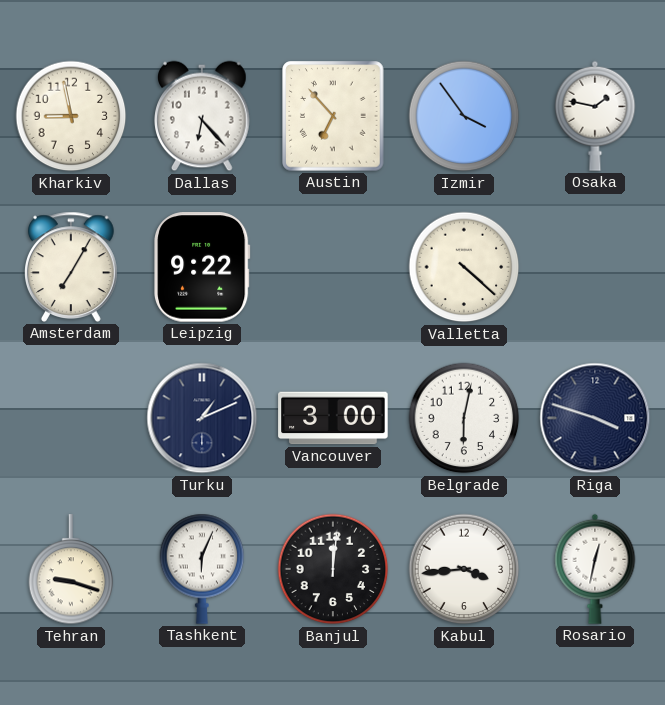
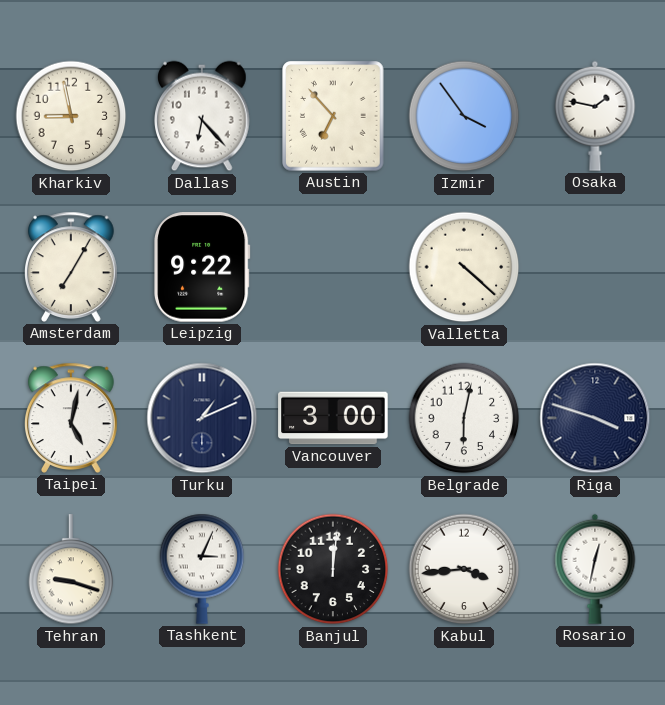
Taipei: none -> 5:02 (72, 418)
Tashkent: 6:04 -> 3:04 (202, 569)
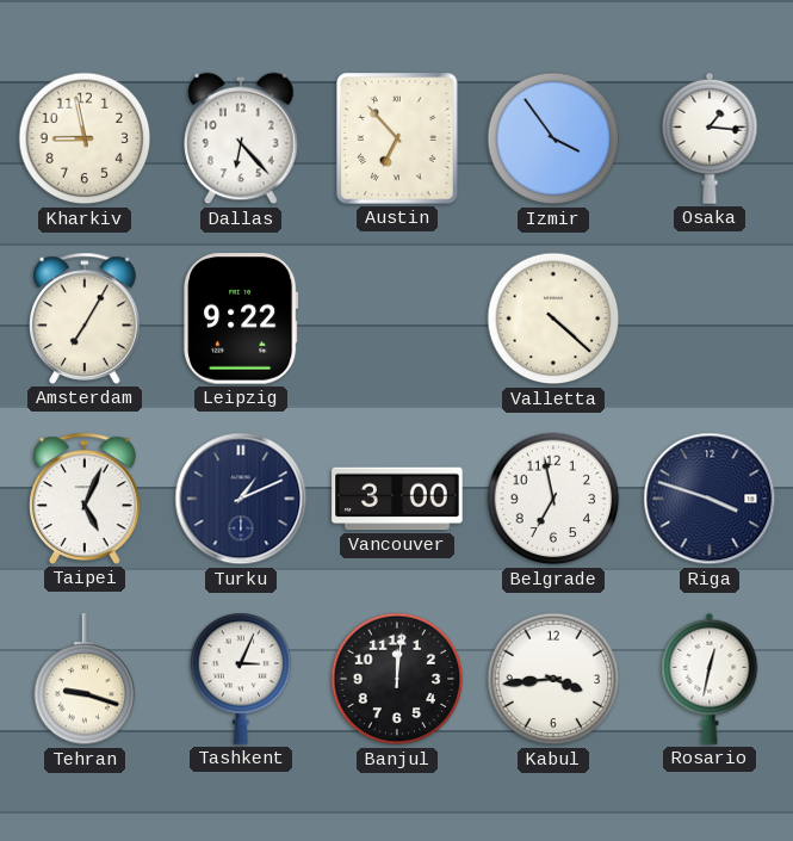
Osaka: 1:47 -> 1:16 (710, 138)
Taipei: 5:02 -> 5:04 (86, 499)
Belgrade: 6:02 -> 6:58 (553, 499)
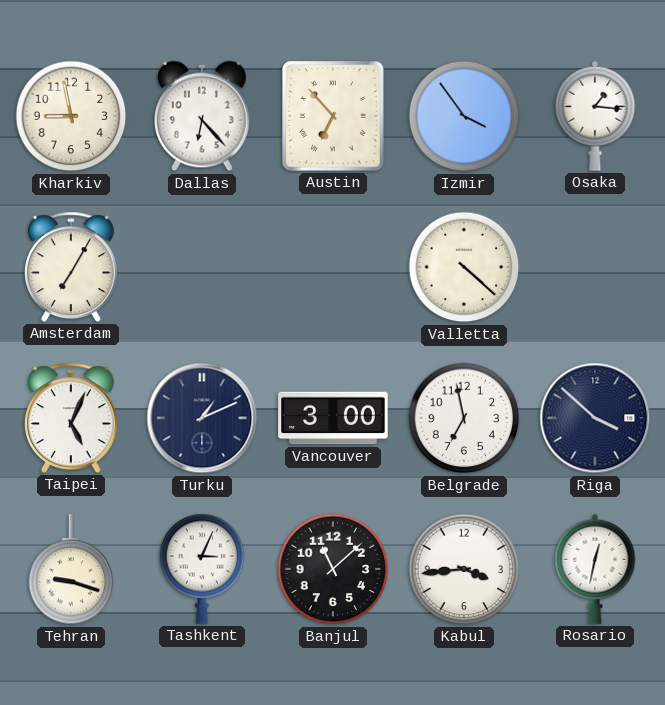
Leipzig: 9:22 -> none (241, 319)
Riga: 3:48 -> 3:52 (595, 418)
Banjul: 12:01 -> 11:08 (333, 569)
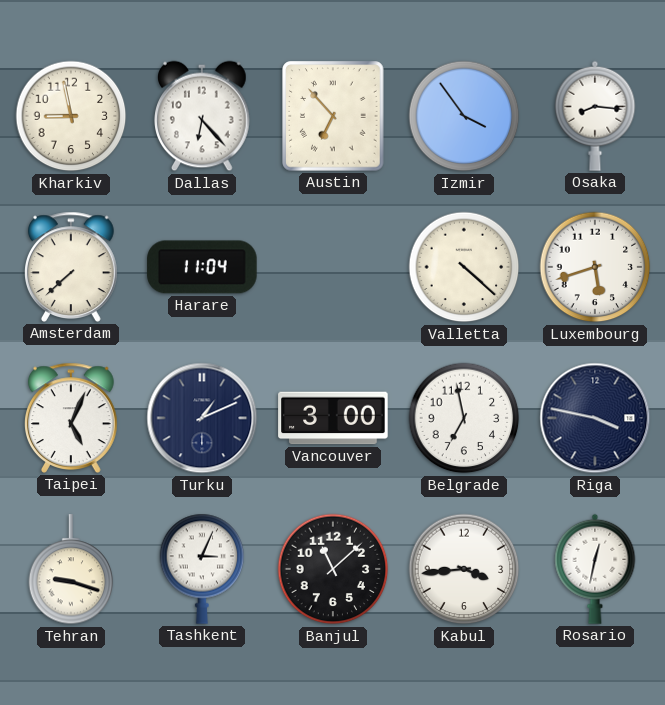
Osaka: 1:16 -> 8:16 (595, 116)
Amsterdam: 7:05 -> 7:38 (72, 267)
Harare: none -> 11:04 (202, 267)
Luxembourg: none -> 5:42 (595, 267)
Riga: 3:52 -> 3:47 (595, 418)
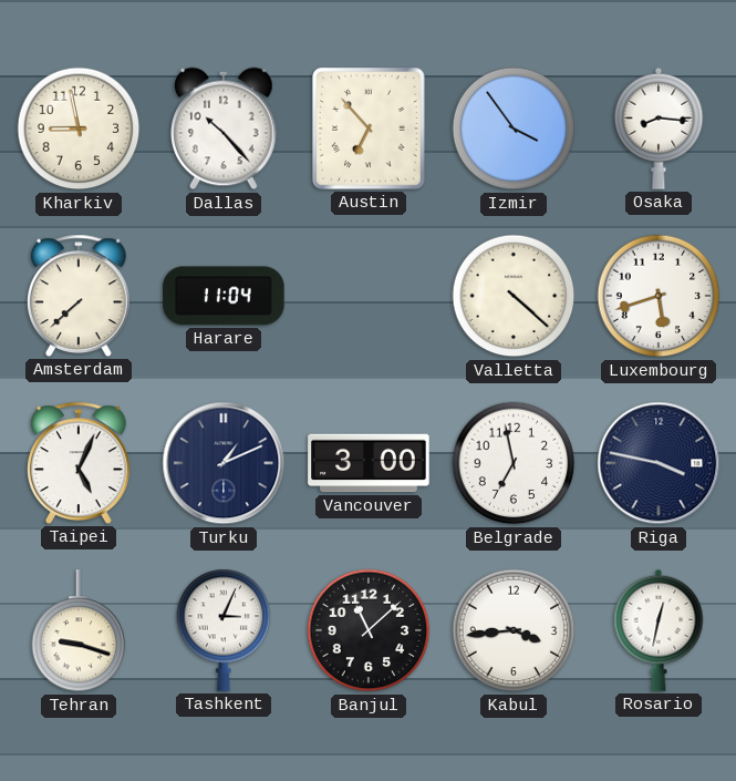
Dallas: 6:23 -> 10:23 (225, 129)
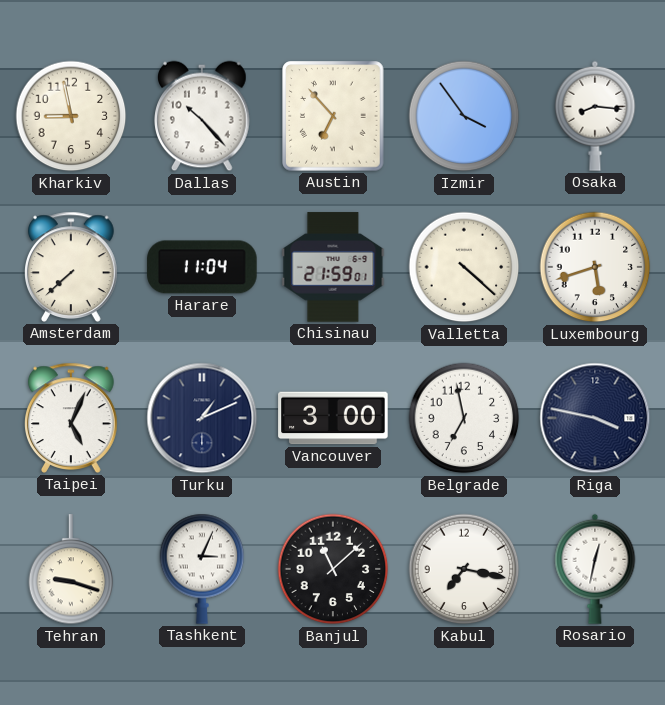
Chisinau: none -> 21:59 (333, 267)
Kabul: 3:44 -> 7:17 (464, 569)
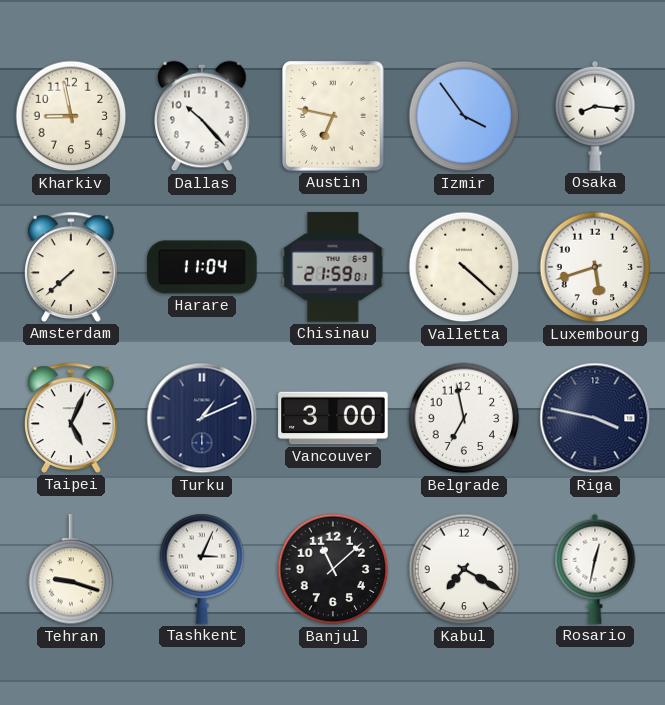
Austin: 6:53 -> 6:47 (333, 116)
Kabul: 7:17 -> 7:20 (464, 569)
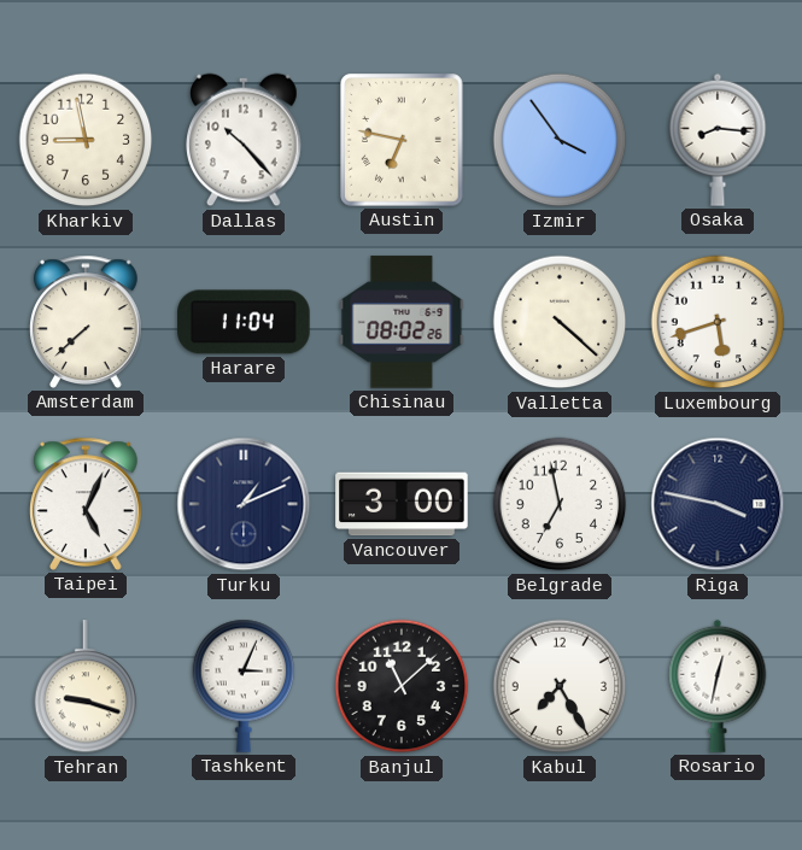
Chisinau: 21:59 -> 08:02 (402, 322)
Kabul: 7:20 -> 7:25 (560, 686)
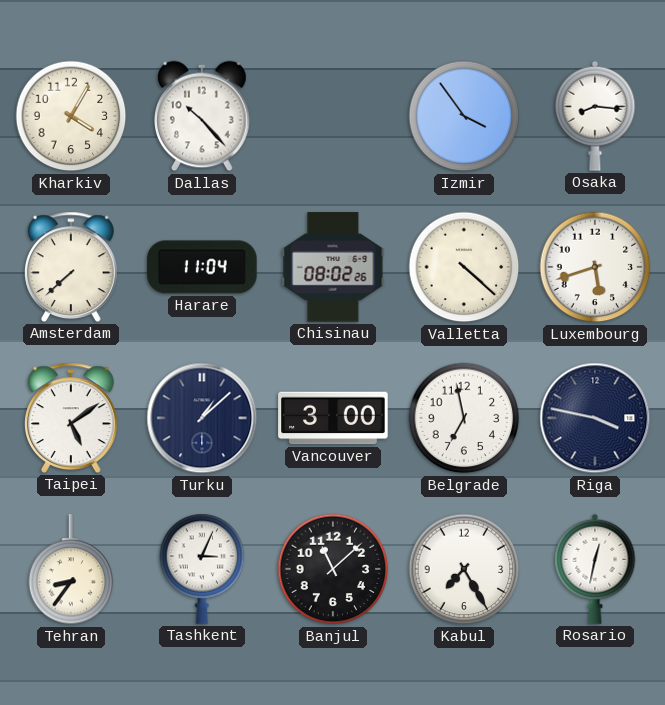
Kharkiv: 8:58 -> 4:05 (71, 116)
Austin: 6:47 -> none (402, 140)
Taipei: 5:04 -> 5:09 (72, 418)
Turku: 1:11 -> 1:08 (202, 418)
Tehran: 9:18 -> 8:36 (71, 570)
